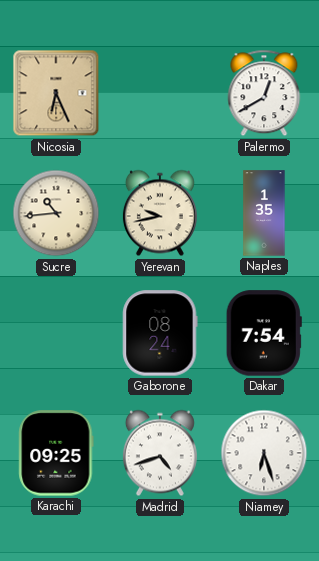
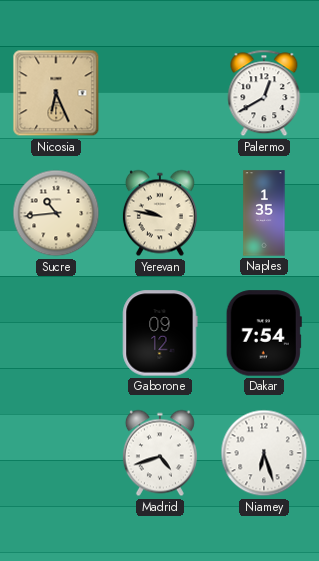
Yerevan: 9:43 -> 9:47 (160, 213)
Gaborone: 08:24 -> 09:12 (160, 333)
Karachi: 09:25 -> none (56, 453)
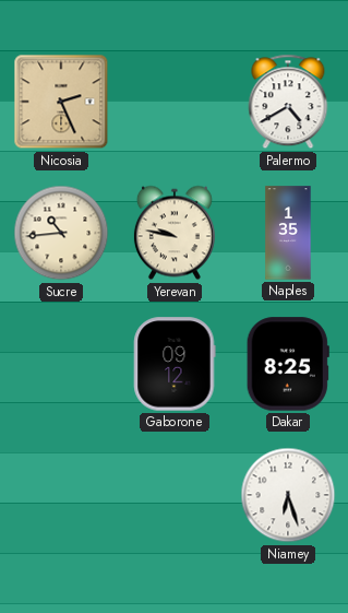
Nicosia: 6:26 -> 2:26 (61, 102)
Palermo: 12:40 -> 4:40 (288, 102)
Dakar: 7:54 -> 8:25 (288, 364)
Madrid: 4:42 -> none (160, 453)
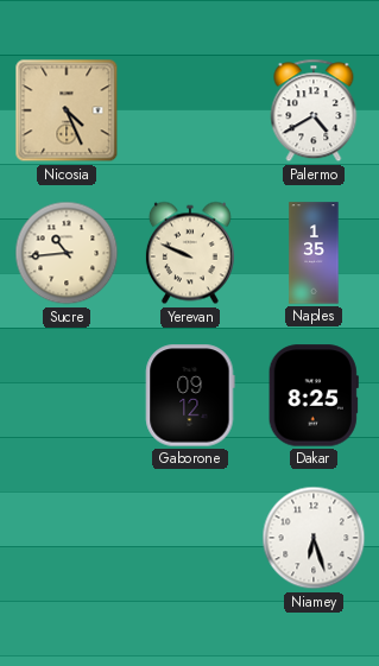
Nicosia: 2:26 -> 4:26 (67, 110)
Yerevan: 9:47 -> 9:49 (190, 253)
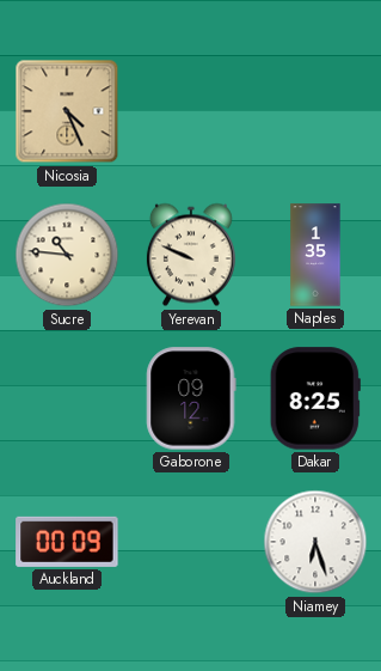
Palermo: 4:40 -> none (314, 110)
Sucre: 10:44 -> 10:46 (67, 255)
Auckland: none -> 00:09 (67, 542)
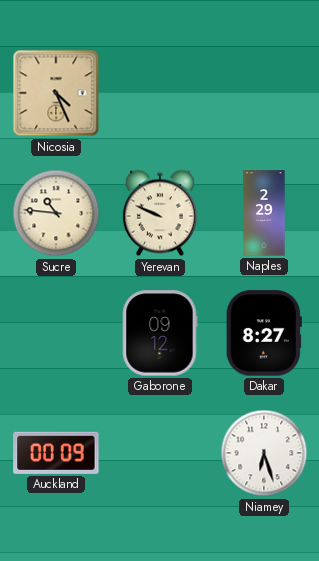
Naples: 1:35 -> 2:29 (264, 213)
Dakar: 8:25 -> 8:27 (264, 333)
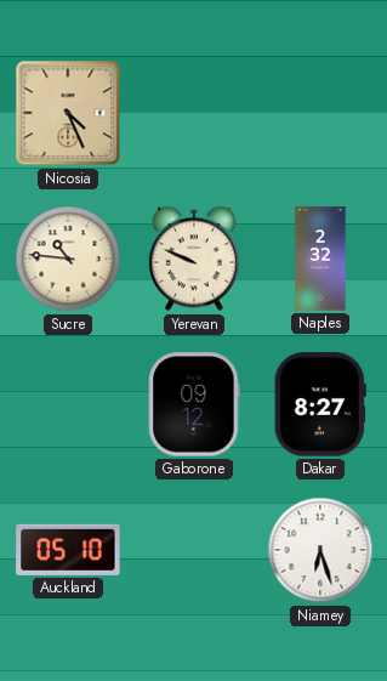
Naples: 2:29 -> 2:32 (320, 259)
Auckland: 00:09 -> 05:10 (68, 550)
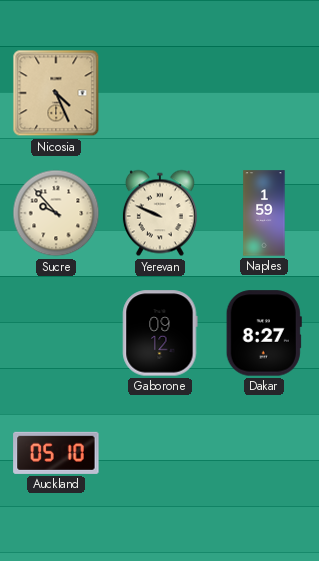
Sucre: 10:46 -> 9:53 (56, 213)
Naples: 2:32 -> 1:59 (264, 213)
Niamey: 6:27 -> none (320, 550)
